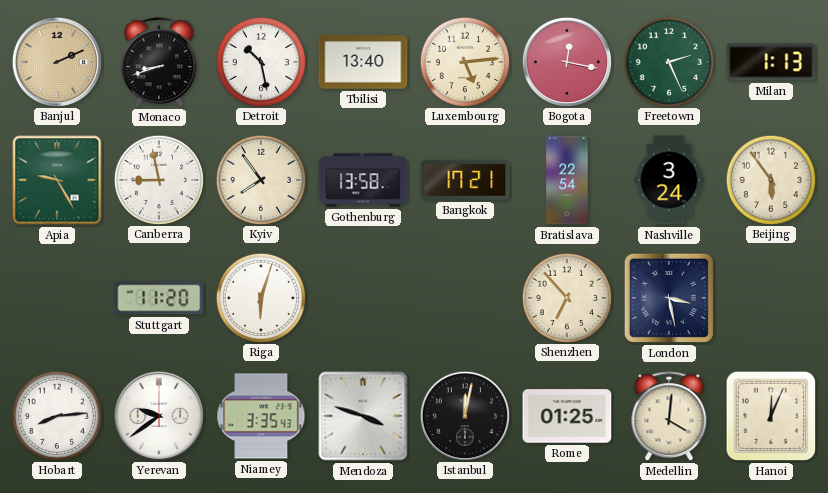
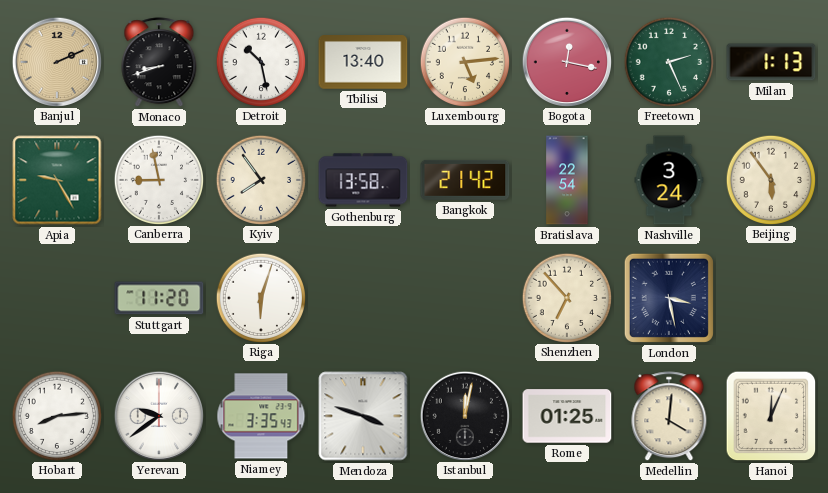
Bangkok: 17:21 -> 21:42 (465, 180)
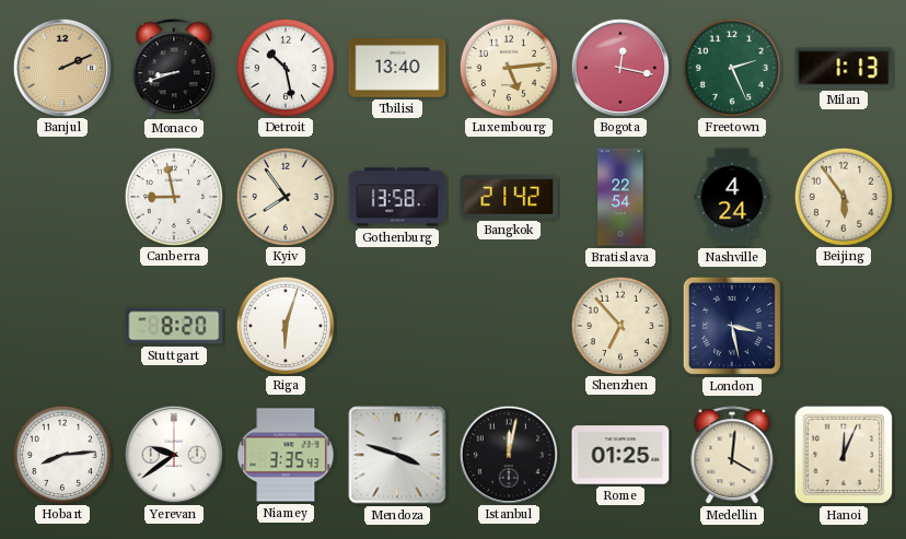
Apia: 9:25 -> none (57, 180)
Nashville: 3:24 -> 4:24 (732, 197)
Stuttgart: 11:20 -> 8:20 (174, 326)
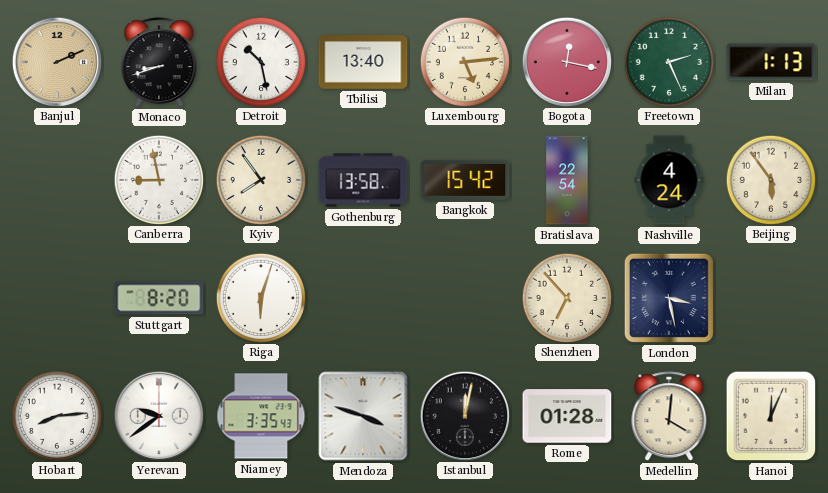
Bangkok: 21:42 -> 15:42 (465, 180)
Rome: 01:25 -> 01:28 (567, 416)
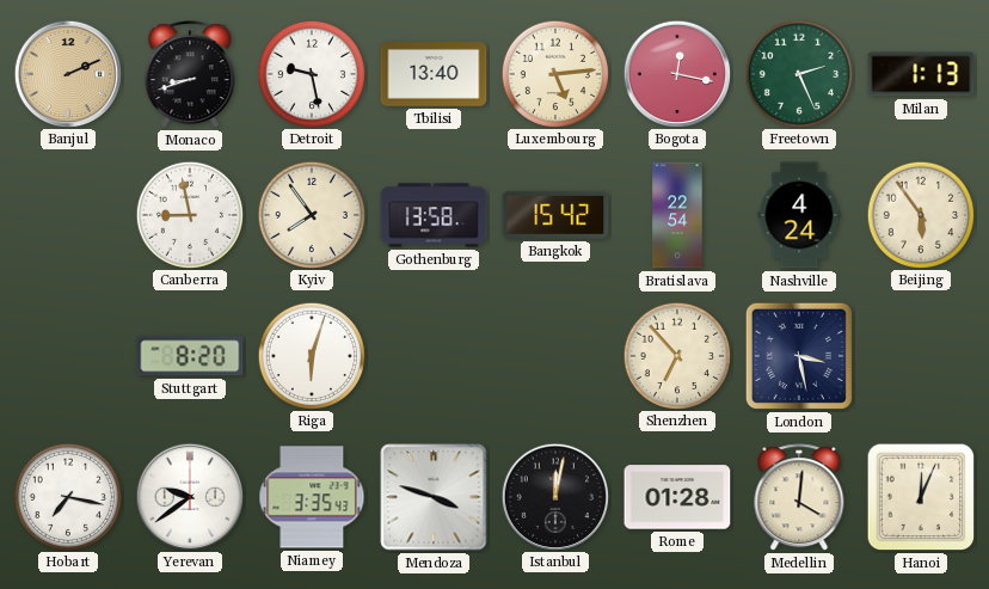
Detroit: 10:28 -> 9:28 (311, 73)
Hobart: 8:14 -> 7:17 (67, 496)
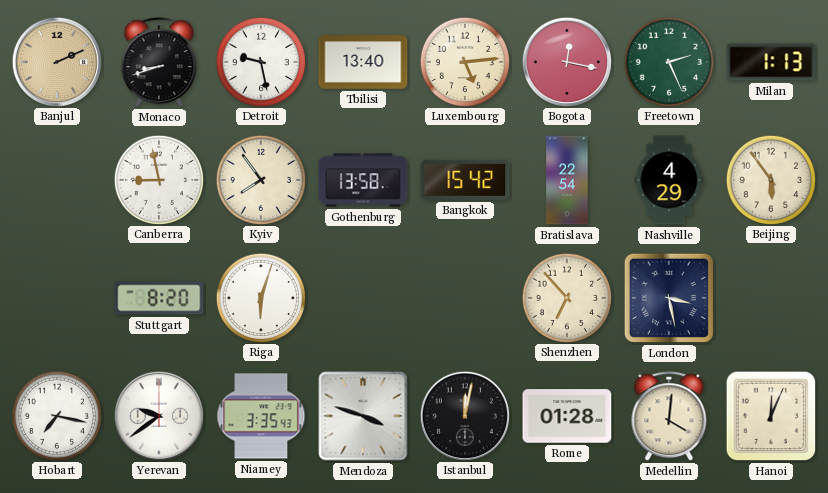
Nashville: 4:24 -> 4:29 (669, 180)
